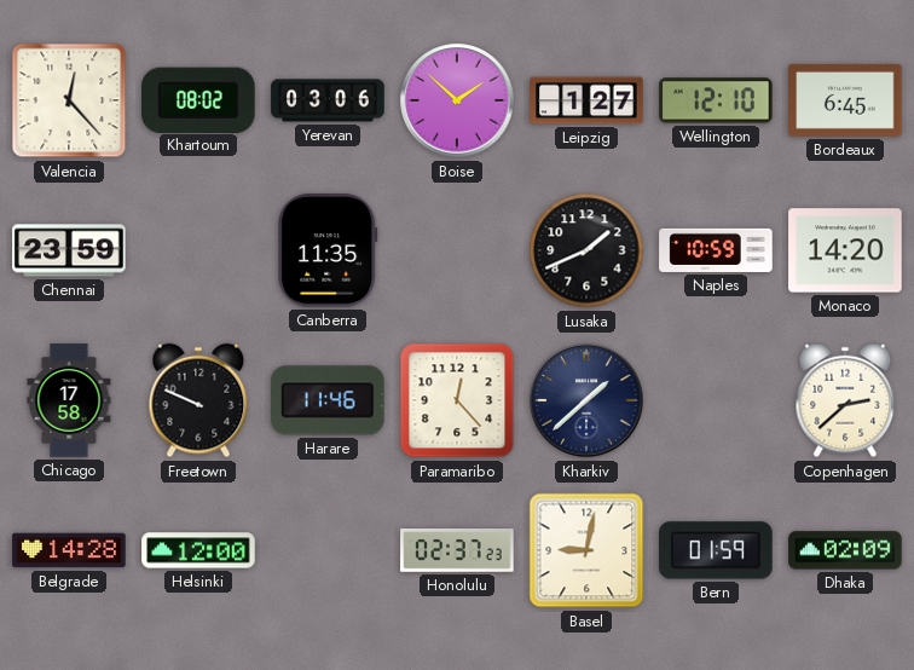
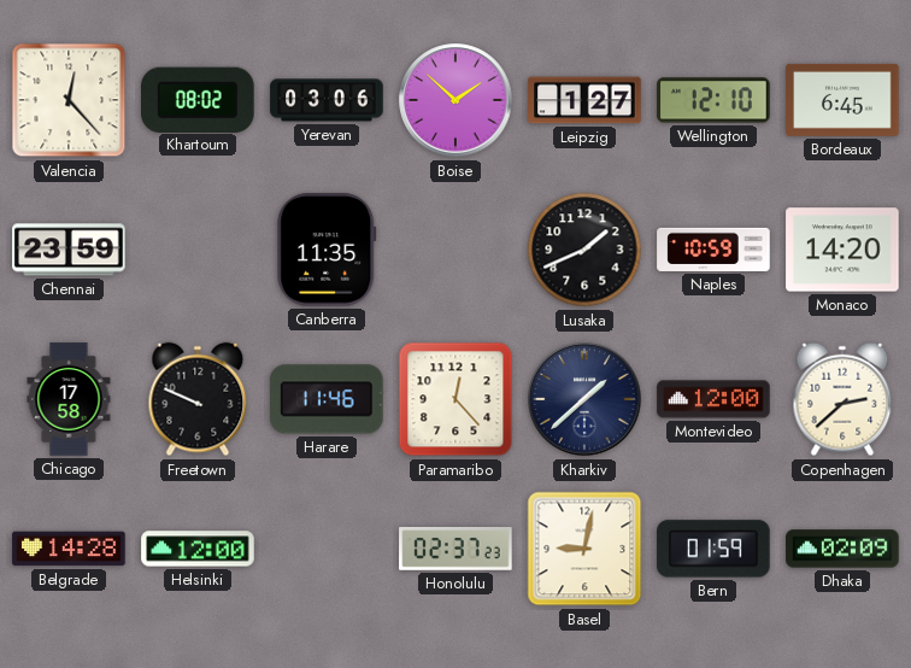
Montevideo: none -> 12:00 (713, 399)
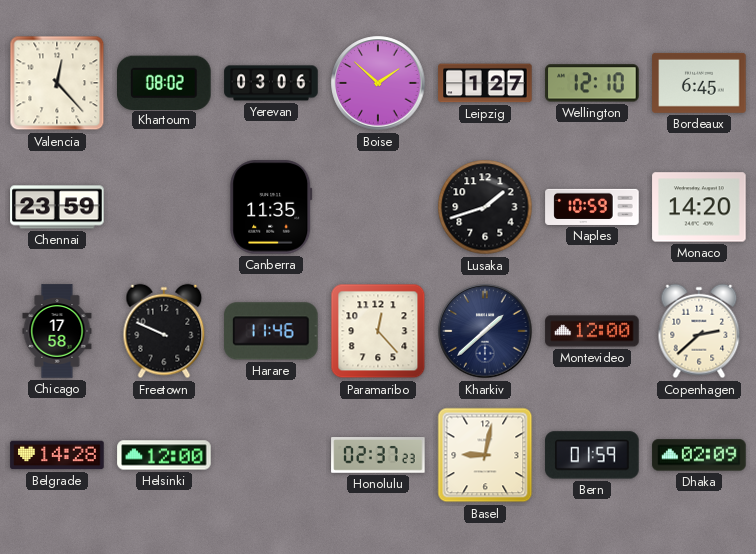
Lusaka: 1:41 -> 1:42 (485, 207)
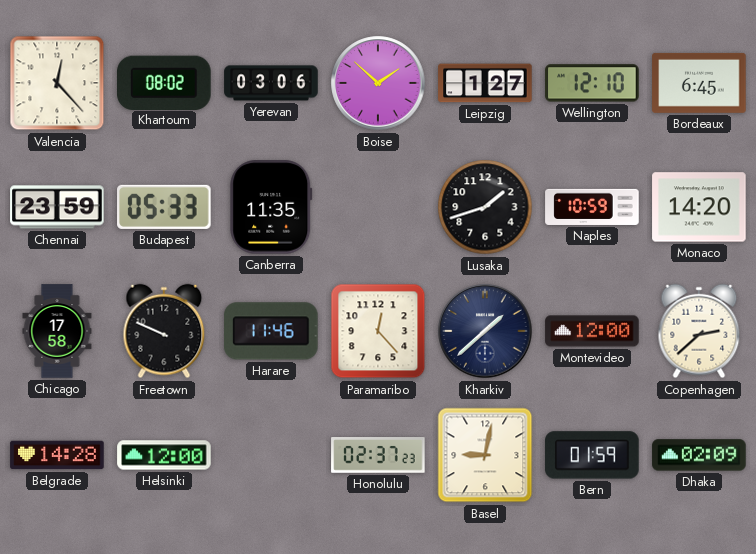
Budapest: none -> 05:33 (164, 207)
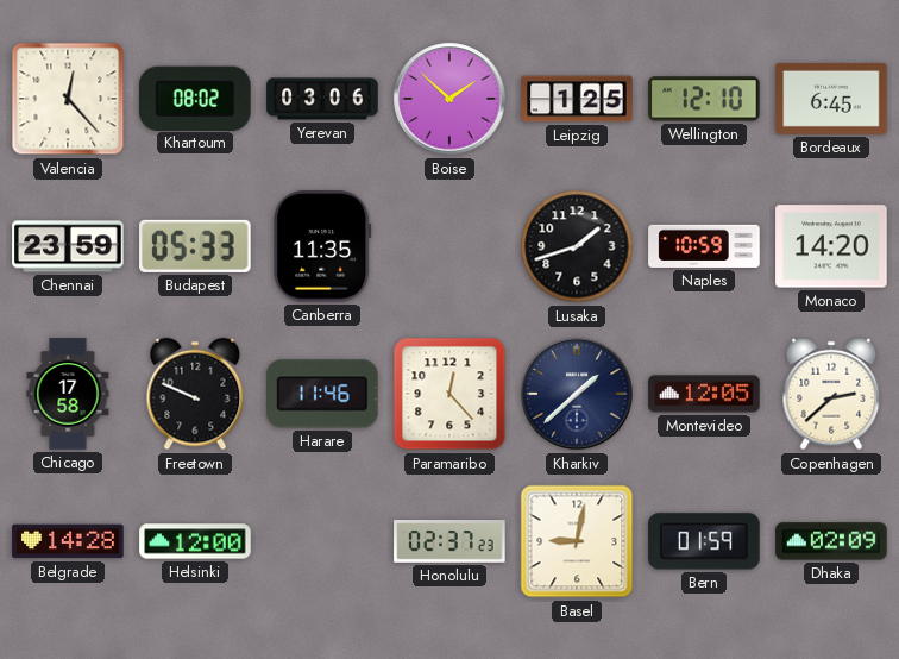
Leipzig: 1:27 -> 1:25 (577, 99)
Montevideo: 12:00 -> 12:05 (704, 394)
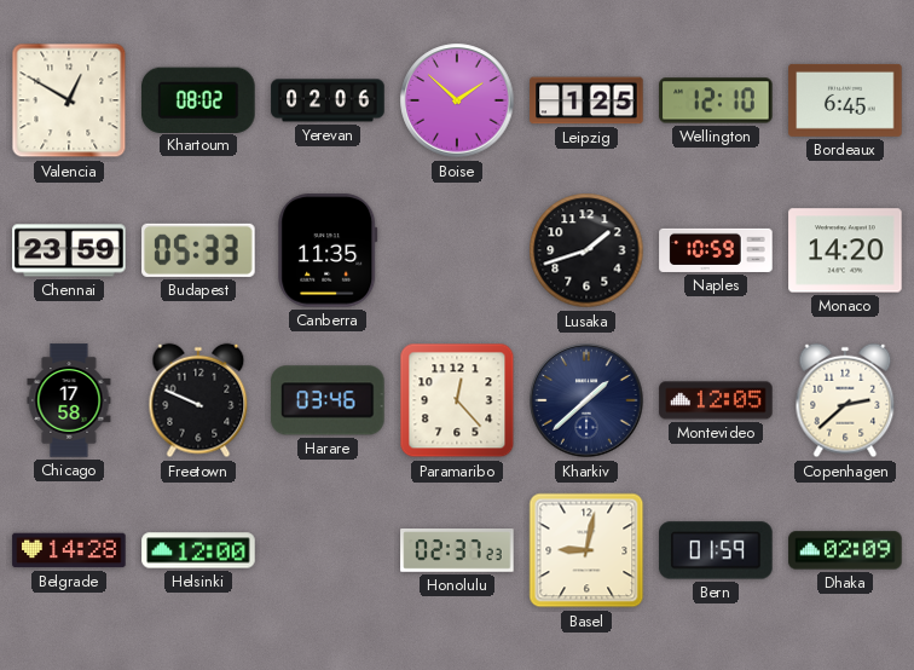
Valencia: 12:23 -> 12:50 (69, 100)
Yerevan: 03:06 -> 02:06 (328, 100)
Harare: 11:46 -> 03:46 (328, 400)
